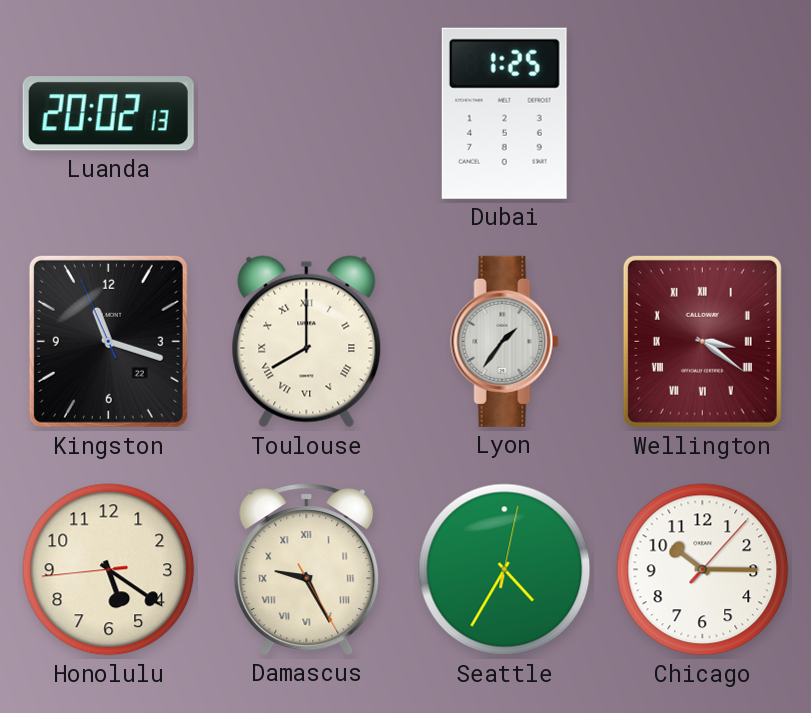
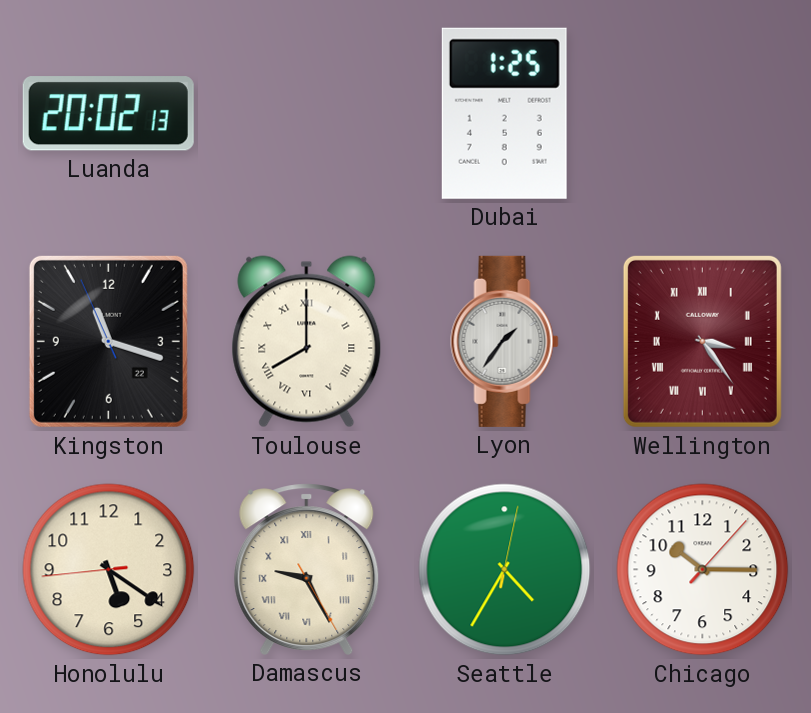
Wellington: 3:21 -> 3:24 (702, 341)
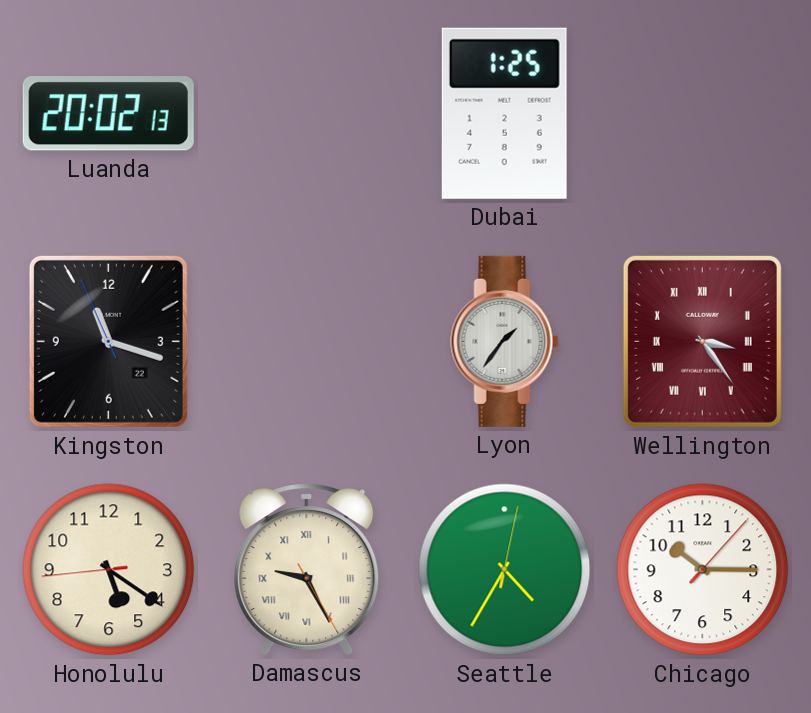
Toulouse: 8:00 -> none (307, 342)
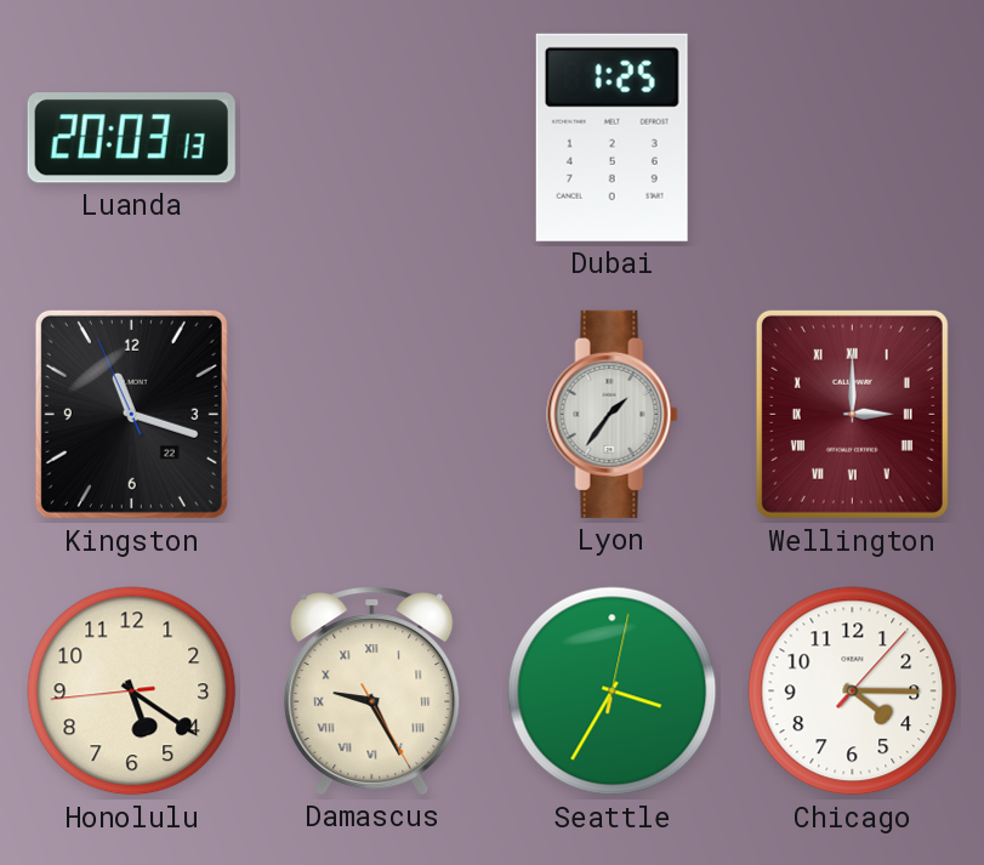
Luanda: 20:02 -> 20:03 (131, 138)
Wellington: 3:24 -> 3:00 (852, 414)
Seattle: 4:35 -> 3:35 (613, 692)
Chicago: 10:15 -> 4:15 (853, 692)
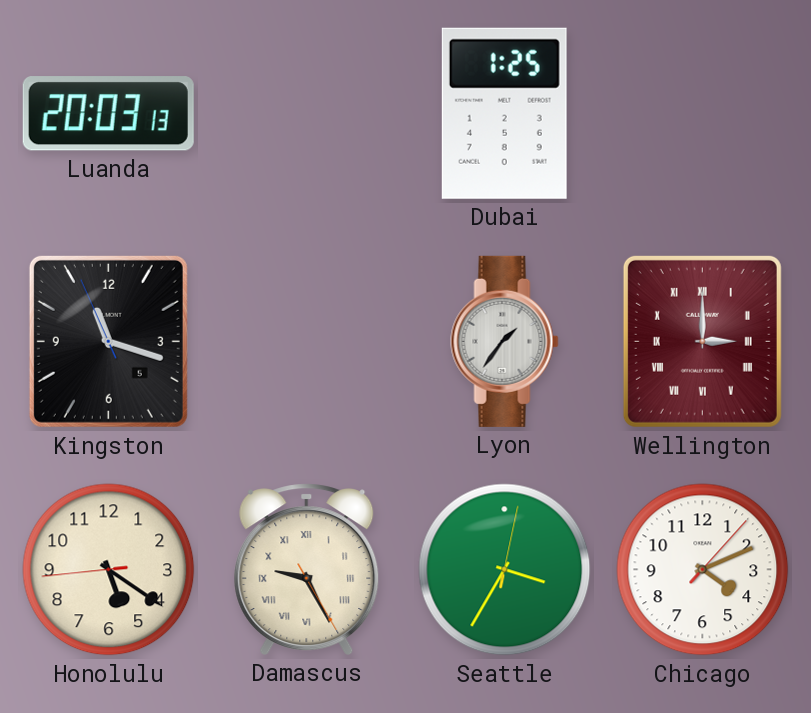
Kingston date: 22 -> 5 (108, 341)
Chicago: 4:15 -> 4:11 (703, 570)
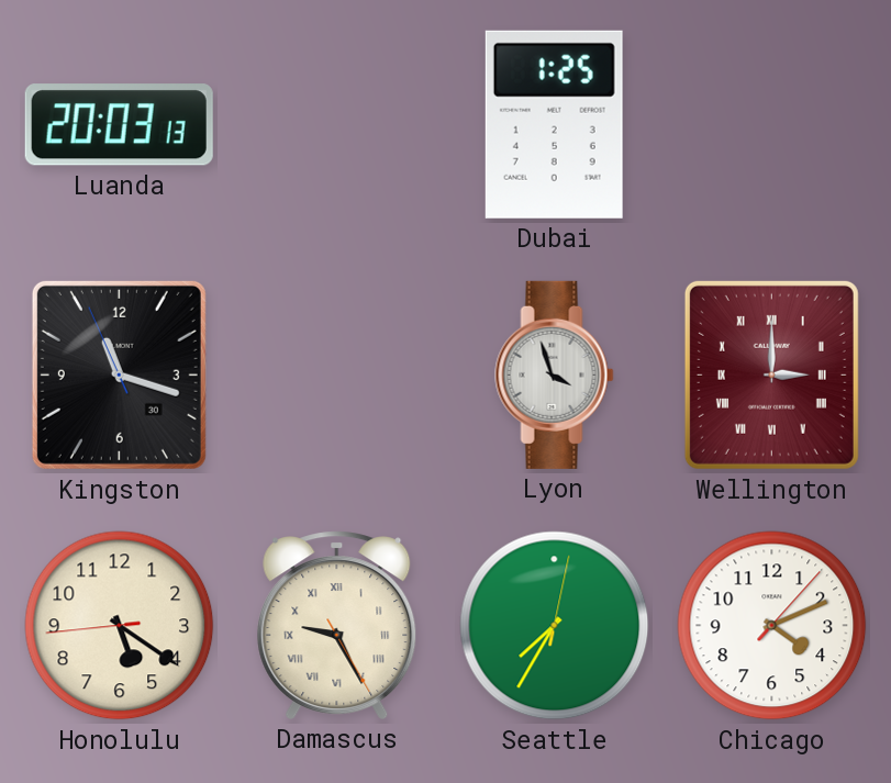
Kingston date: 5 -> 30 (119, 374)
Lyon: 1:36 -> 3:57 (555, 374)
Seattle: 3:35 -> 7:35 (555, 626)
